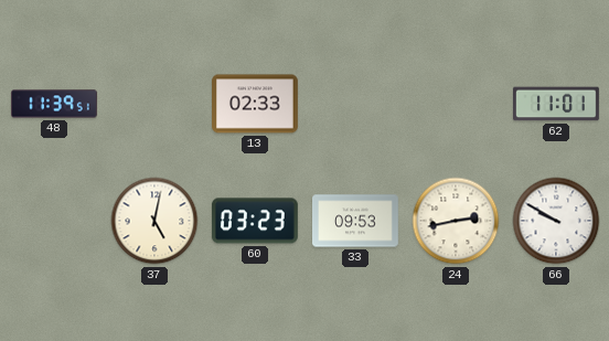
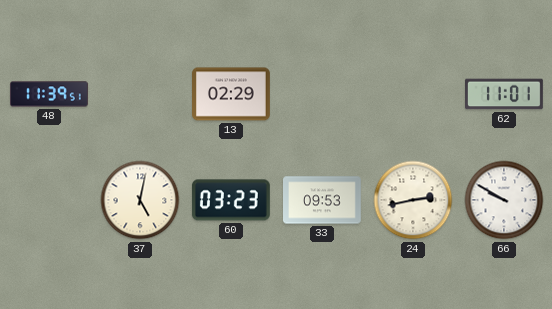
13: 02:33 -> 02:29 (232, 94)
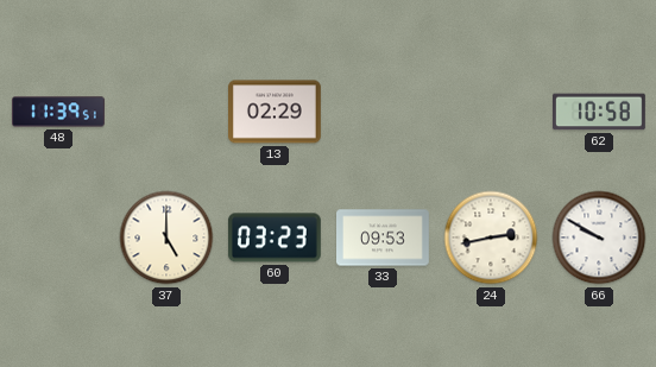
62: 11:01 -> 10:58 (600, 112)
37: 5:02 -> 5:00 (166, 238)
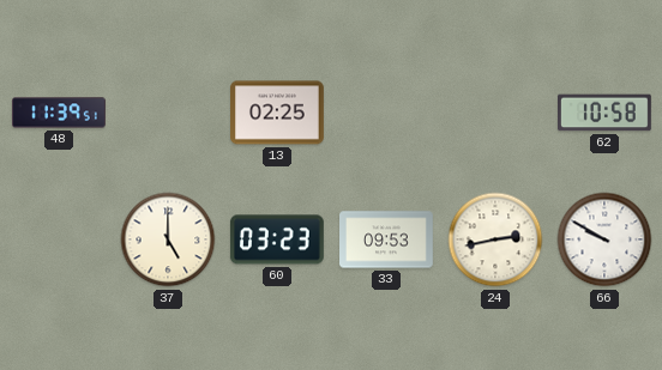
13: 02:29 -> 02:25 (278, 113)
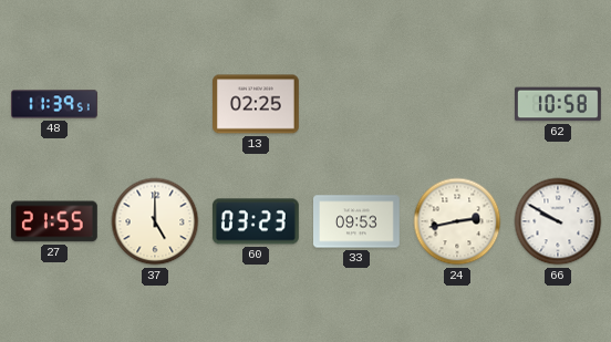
27: none -> 21:55 (54, 221)
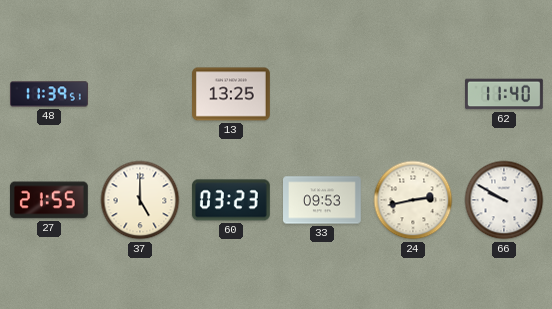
13: 02:25 -> 13:25 (232, 94)
62: 10:58 -> 11:40 (505, 94)
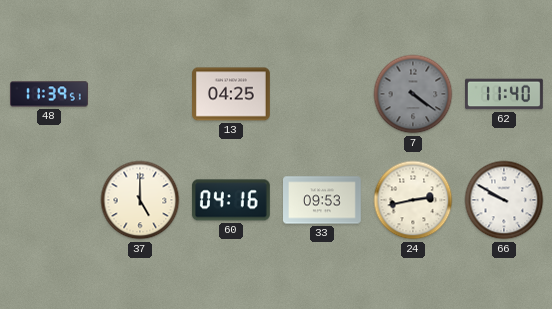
13: 13:25 -> 04:25 (232, 94)
7: none -> 4:21 (413, 94)
27: 21:55 -> none (49, 200)
60: 03:23 -> 04:16 (231, 200)
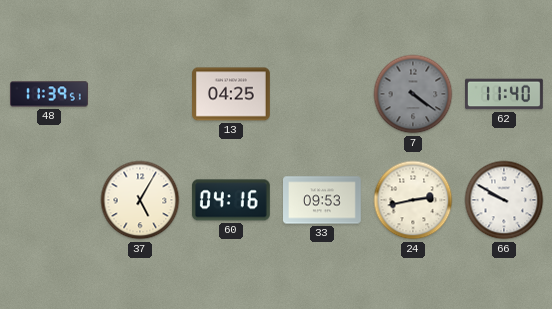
37: 5:00 -> 5:05 (140, 200)
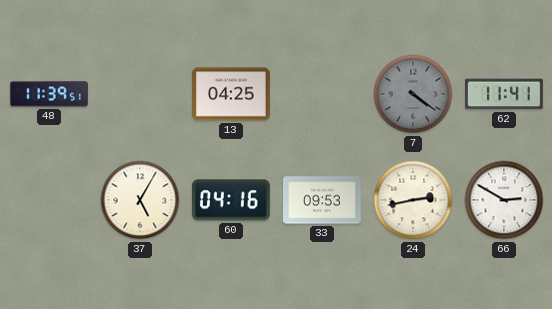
62: 11:40 -> 11:41 (505, 94)
66: 9:50 -> 2:50 (504, 200)
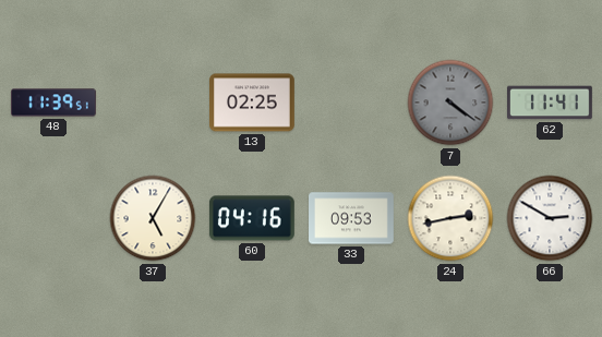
13: 04:25 -> 02:25 (253, 103)
